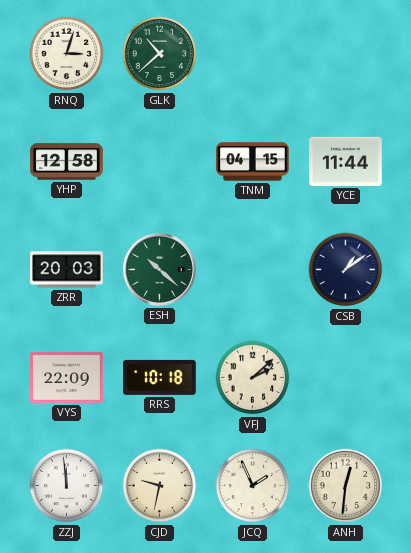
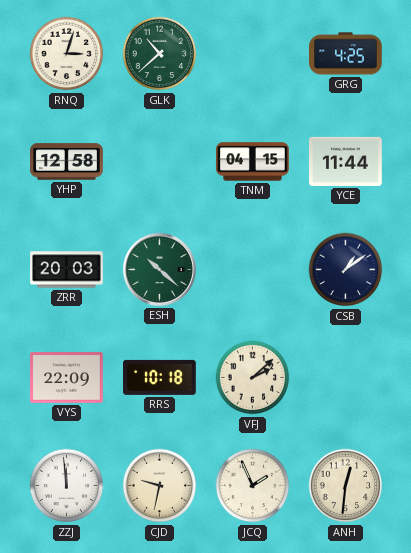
GRG: none -> 4:25 (346, 54)
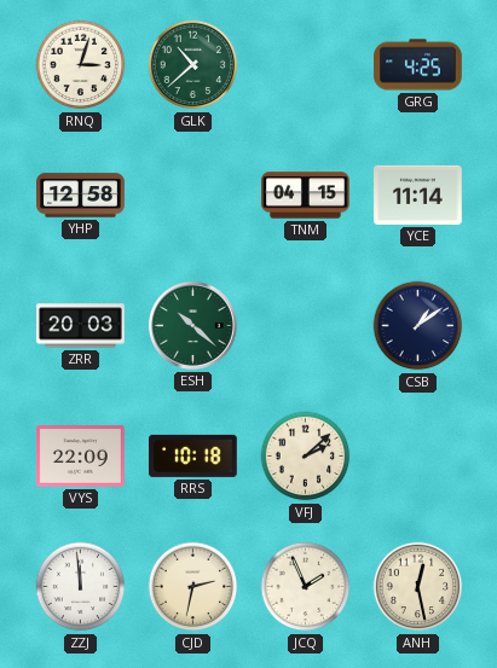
YCE: 11:44 -> 11:14 (418, 194)
CJD: 9:32 -> 2:32 (193, 587)
ANH: 12:31 -> 12:28 (418, 587)
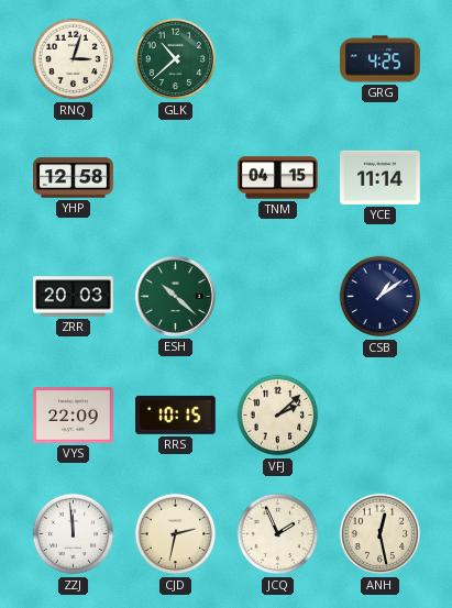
RRS: 10:18 -> 10:15 (176, 414)
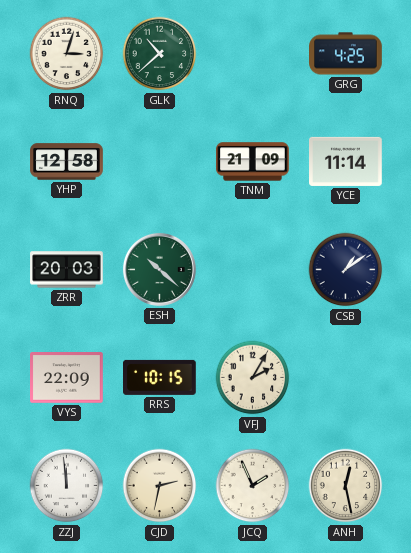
TNM: 04:15 -> 21:09 (253, 162)
VFJ: 2:08 -> 2:05 (253, 378)
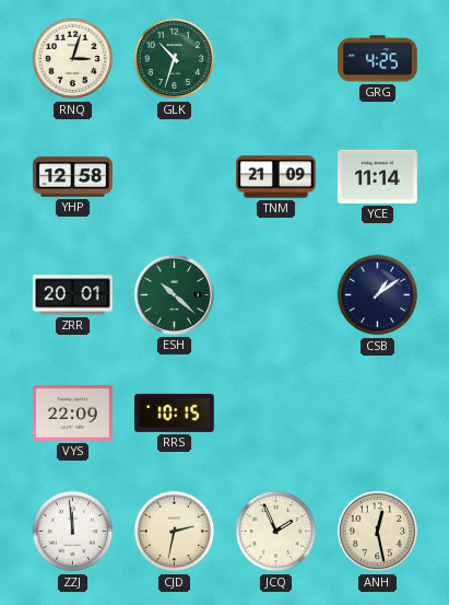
GLK: 10:38 -> 10:33 (175, 59)
ZRR: 20:03 -> 20:01 (73, 295)
VFJ: 2:05 -> none (253, 378)
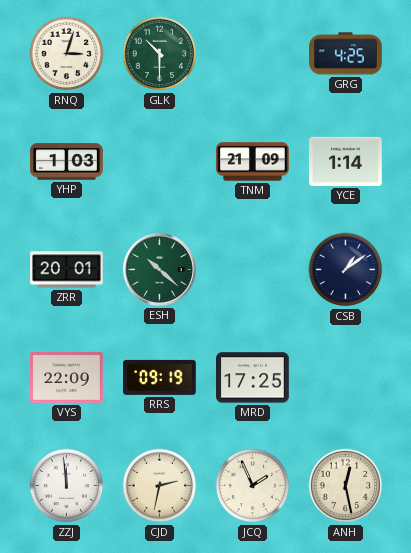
GLK: 10:33 -> 10:30 (160, 54)
YHP: 12:58 -> 1:03 (67, 162)
YCE: 11:14 -> 1:14 (346, 161)
RRS: 10:15 -> 09:19 (160, 377)
MRD: none -> 17:25 (253, 378)
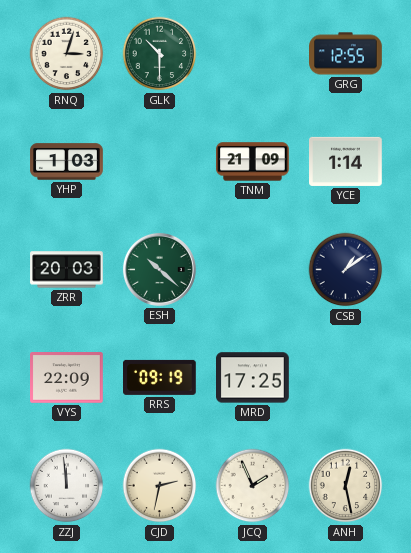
GRG: 4:25 -> 12:55 (346, 54)
ZRR: 20:01 -> 20:03 (67, 270)
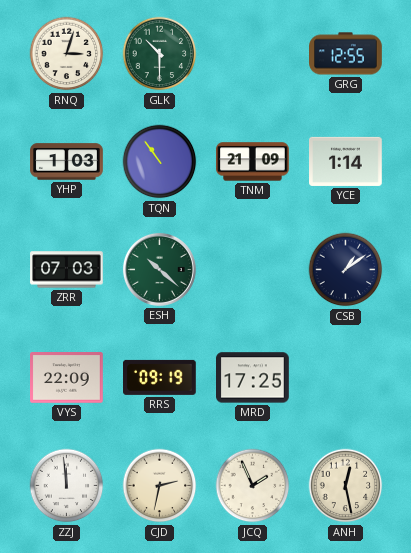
TQN: none -> 10:54 (160, 162)
ZRR: 20:03 -> 07:03 (67, 270)
